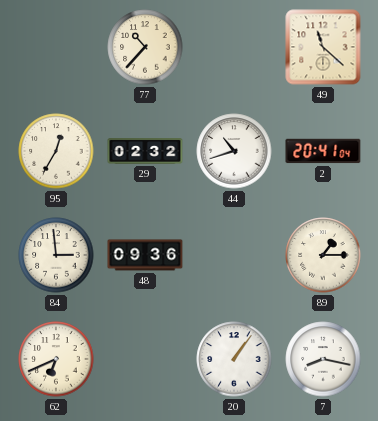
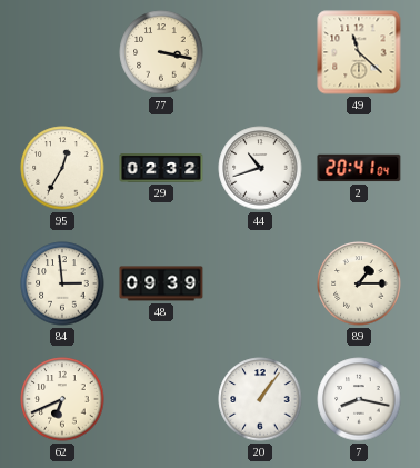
77: 10:37 -> 3:17 (161, 52)
48: 09:36 -> 09:39 (161, 283)
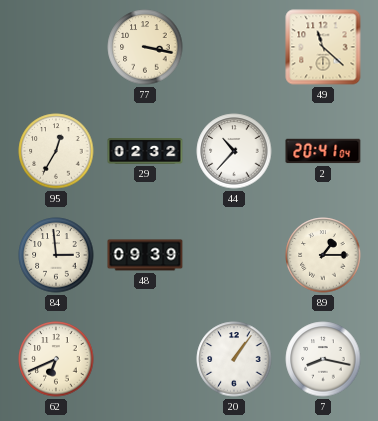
44: 10:42 -> 10:37 (234, 151)
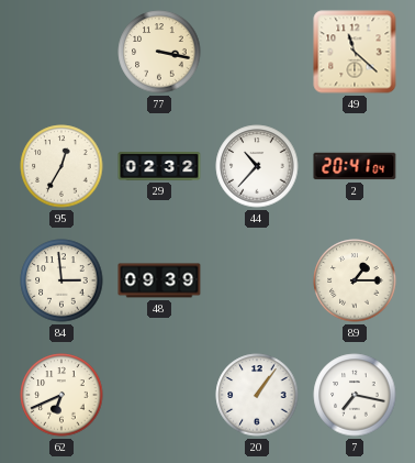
7: 8:17 -> 7:17 (355, 395)
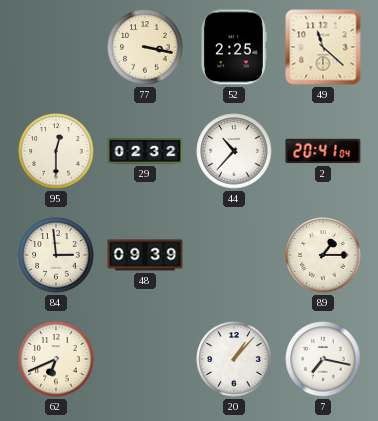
52: none -> 2:25 (233, 47)
95: 12:35 -> 12:30 (56, 151)
20: 1:06 -> 1:07 (234, 359)
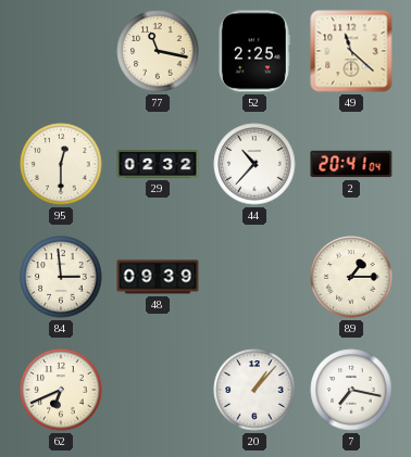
77: 3:17 -> 11:17 (158, 51)
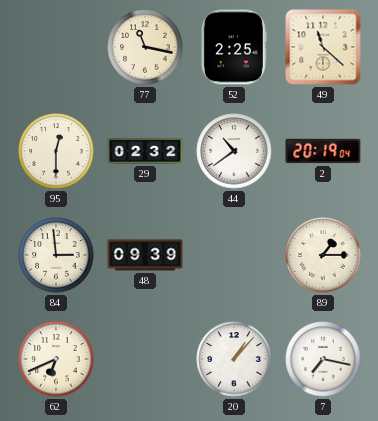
44: 10:37 -> 10:39 (234, 151)
2: 20:41 -> 20:19 (323, 151)
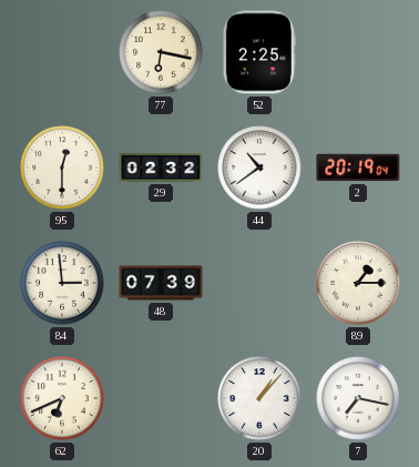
77: 11:17 -> 6:17 (161, 52)
49: 11:22 -> none (323, 47)
48: 09:39 -> 07:39 (161, 283)
